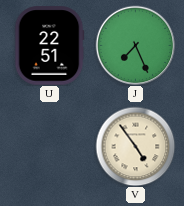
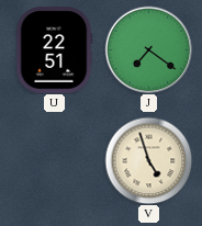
J: 7:26 -> 7:21 (148, 49)
V: 4:54 -> 4:57 (148, 160)
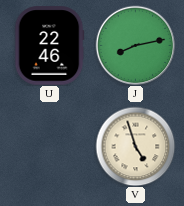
U: 22:51 -> 22:46 (49, 46)
J: 7:21 -> 8:13 (135, 45)
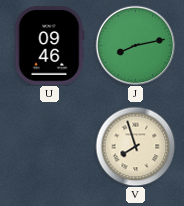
U: 22:46 -> 09:46 (49, 46)
V: 4:57 -> 7:57 (135, 146)
